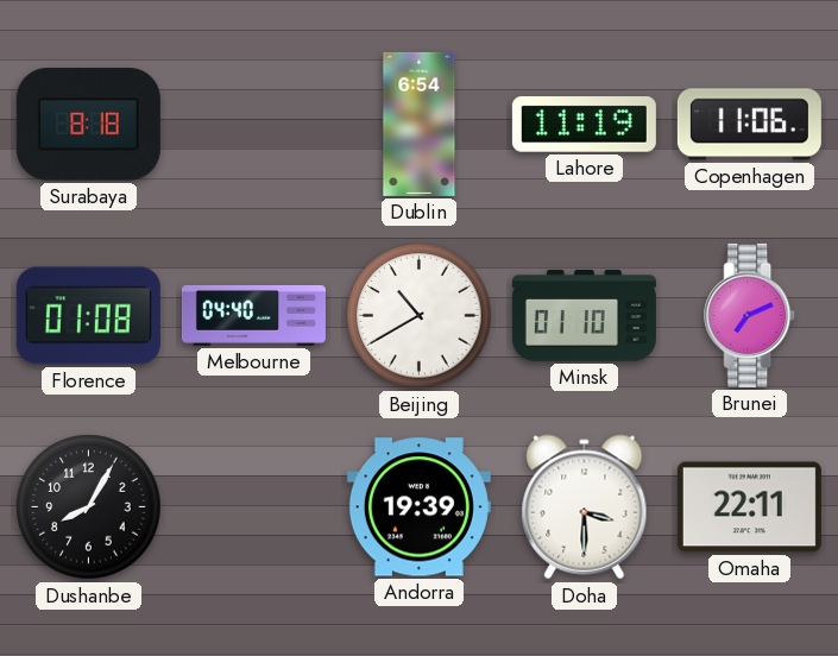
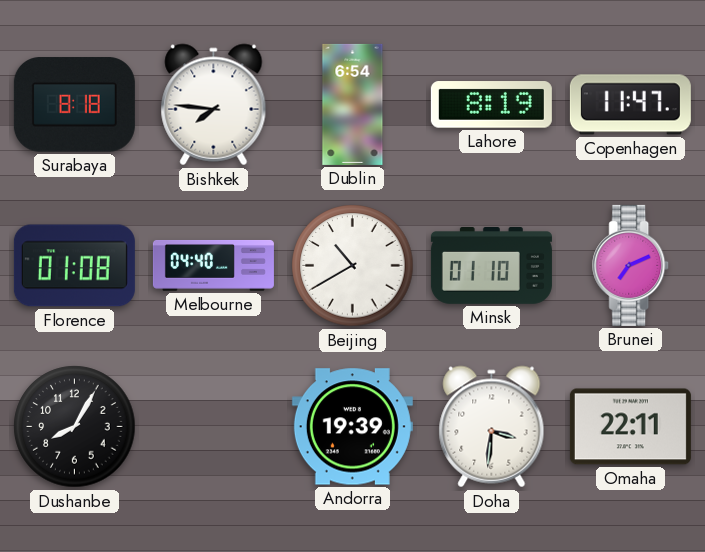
Bishkek: none -> 7:46 (214, 105)
Lahore: 11:19 -> 8:19 (491, 105)
Copenhagen: 11:06 -> 11:47 (630, 105)
Doha: 3:30 -> 3:31 (492, 427)
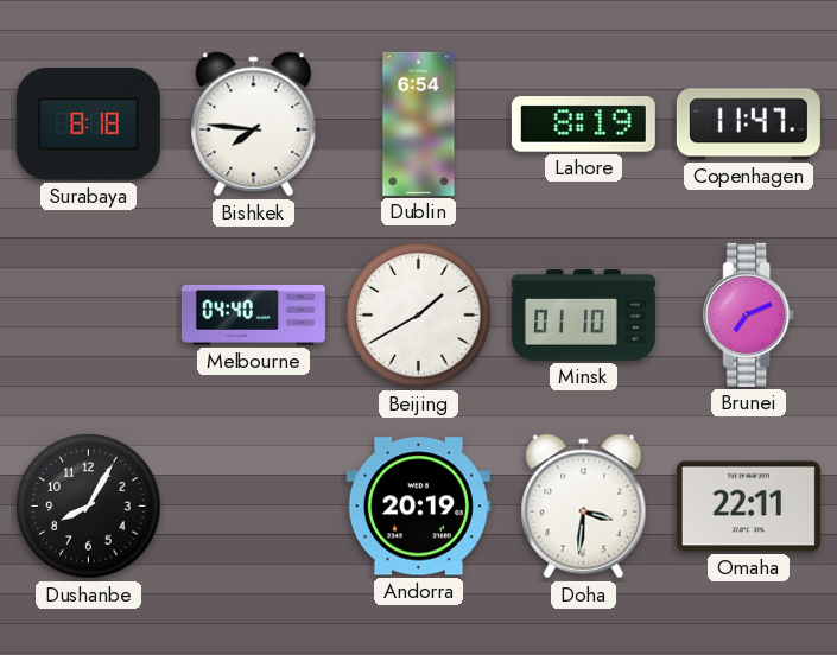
Florence: 01:08 -> none (74, 266)
Beijing: 10:40 -> 1:40 (419, 316)
Andorra: 19:39 -> 20:19 (418, 507)
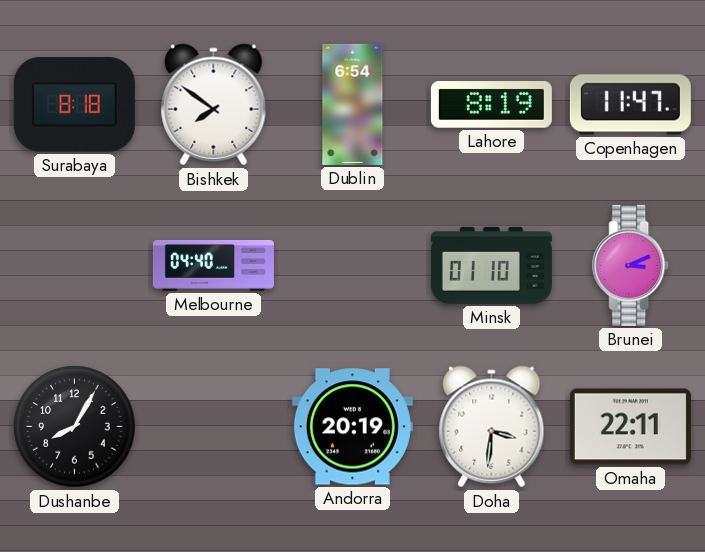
Bishkek: 7:46 -> 7:51 (214, 105)
Beijing: 1:40 -> none (419, 316)
Brunei: 7:11 -> 3:11 (631, 265)
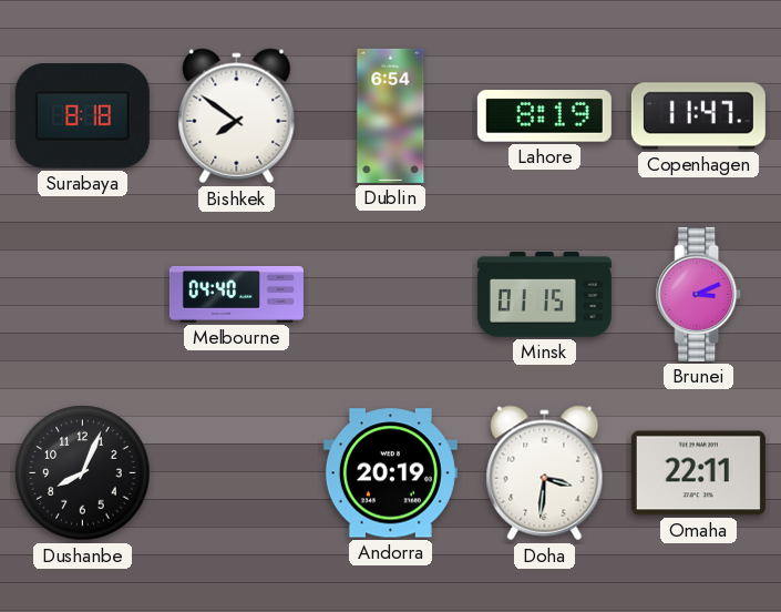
Minsk: 01:10 -> 01:15 (544, 295)
Dushanbe: 8:05 -> 8:04 (83, 473)
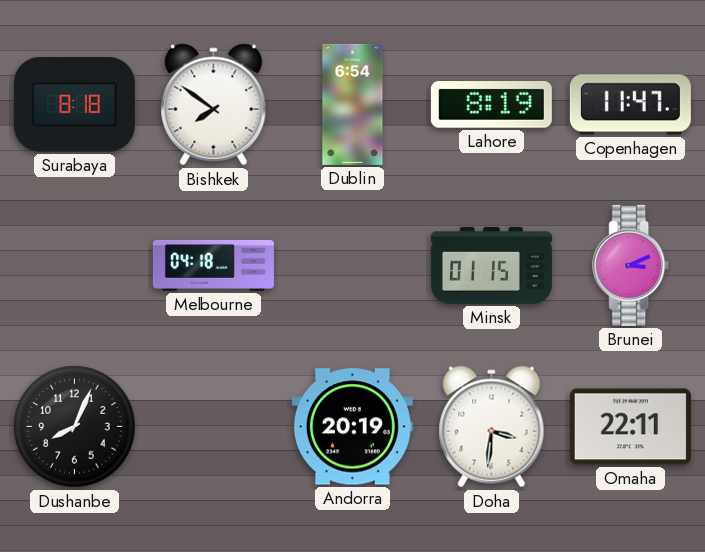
Melbourne: 04:40 -> 04:18 (213, 265)
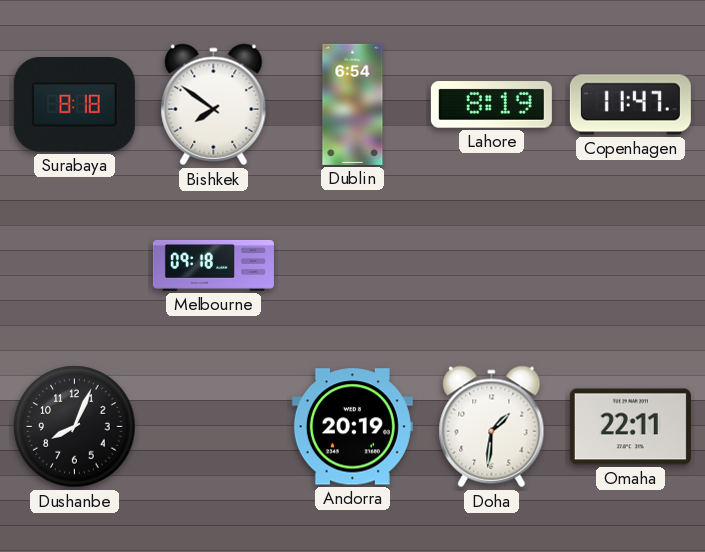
Melbourne: 04:18 -> 09:18 (213, 265)
Minsk: 01:15 -> none (491, 266)
Brunei: 3:11 -> none (631, 265)
Doha: 3:31 -> 1:31 (492, 427)
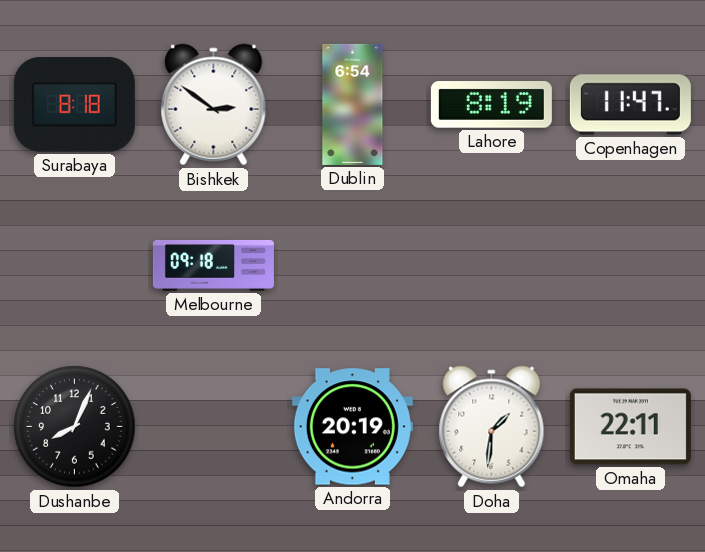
Bishkek: 7:51 -> 2:51 (214, 105)
